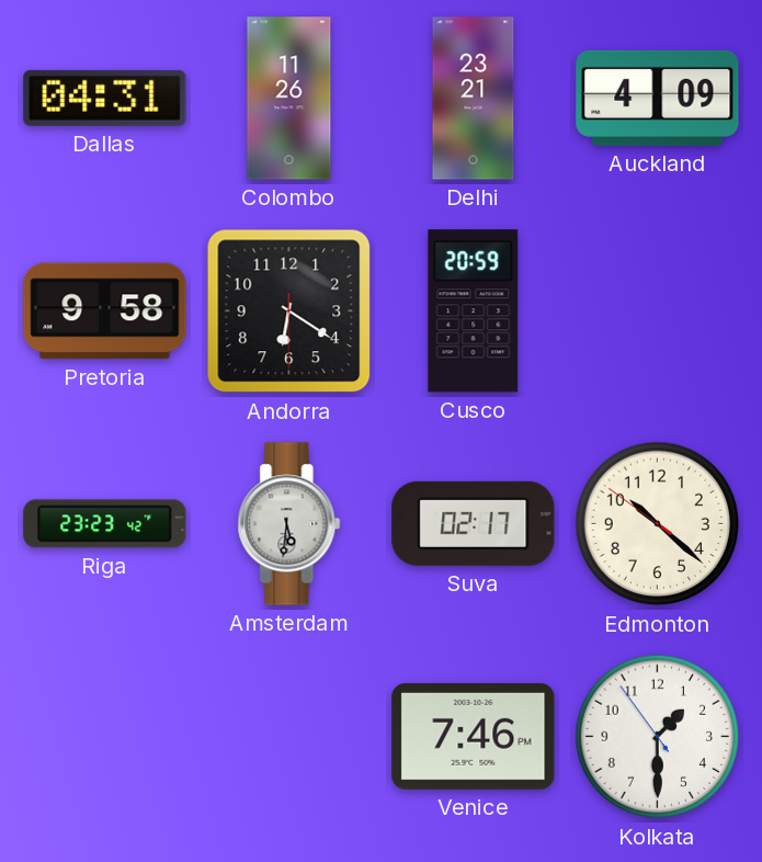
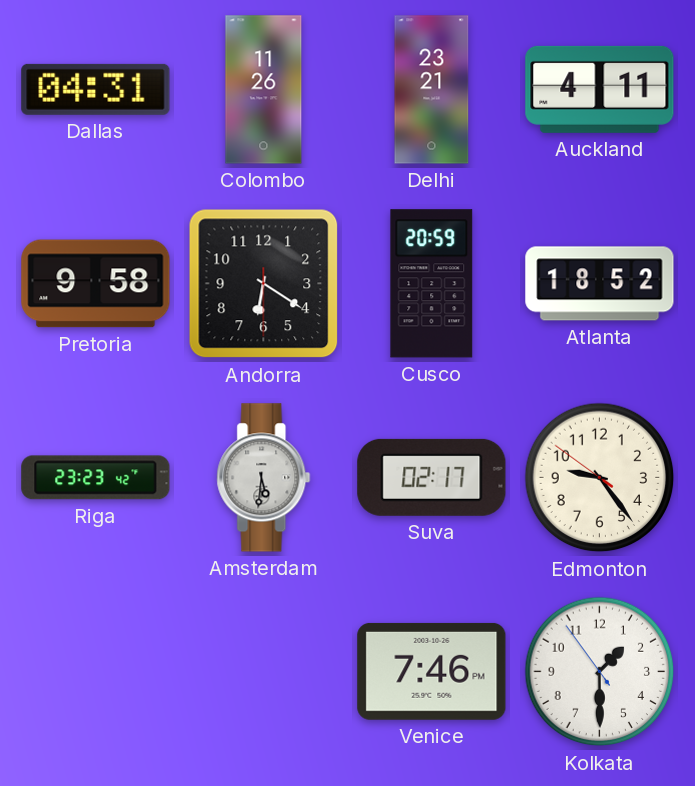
Auckland: 4:09 -> 4:11 (600, 89)
Atlanta: none -> 18:52 (600, 284)
Edmonton: 10:21 -> 9:23 (600, 478)
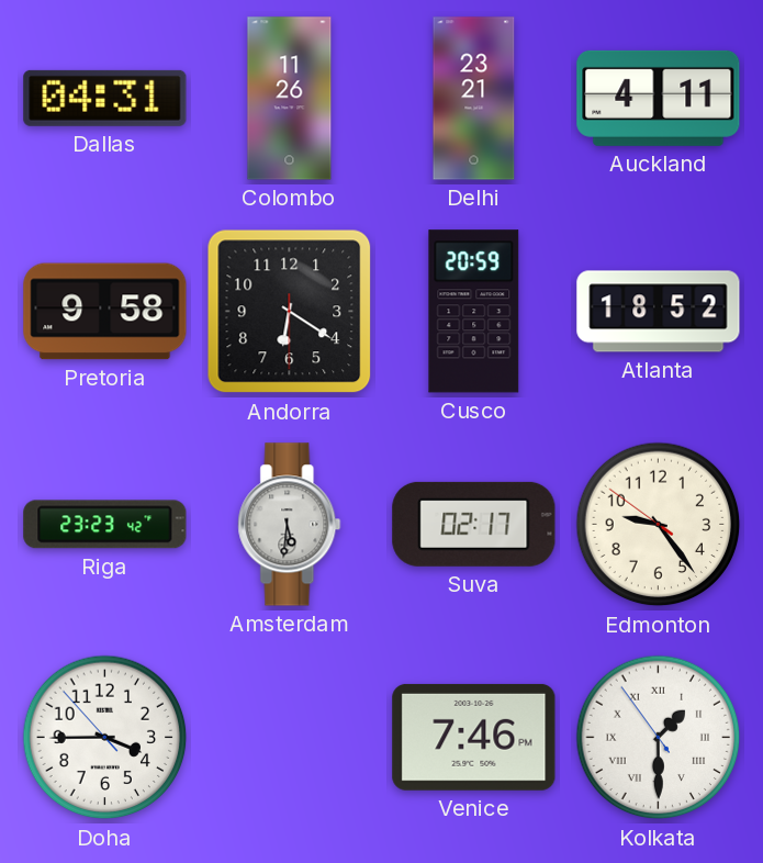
Doha: none -> 3:44 (105, 738)
Kolkata numerals: Arabic -> Roman (659, 738)
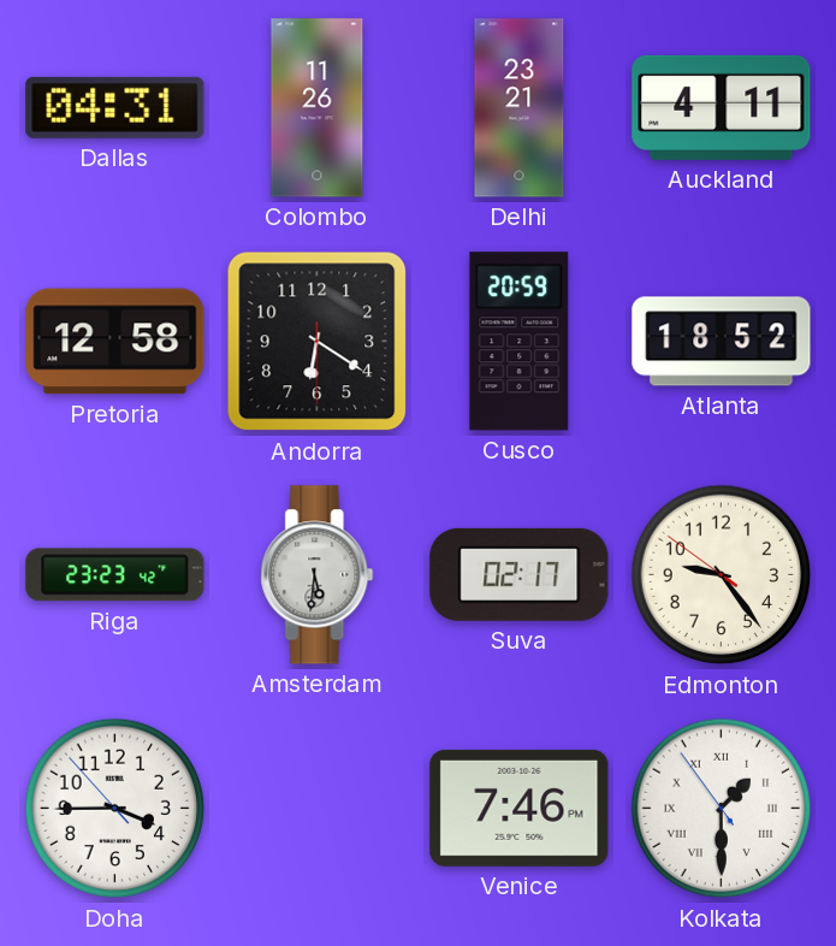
Pretoria: 9:58 -> 12:58 (115, 342)
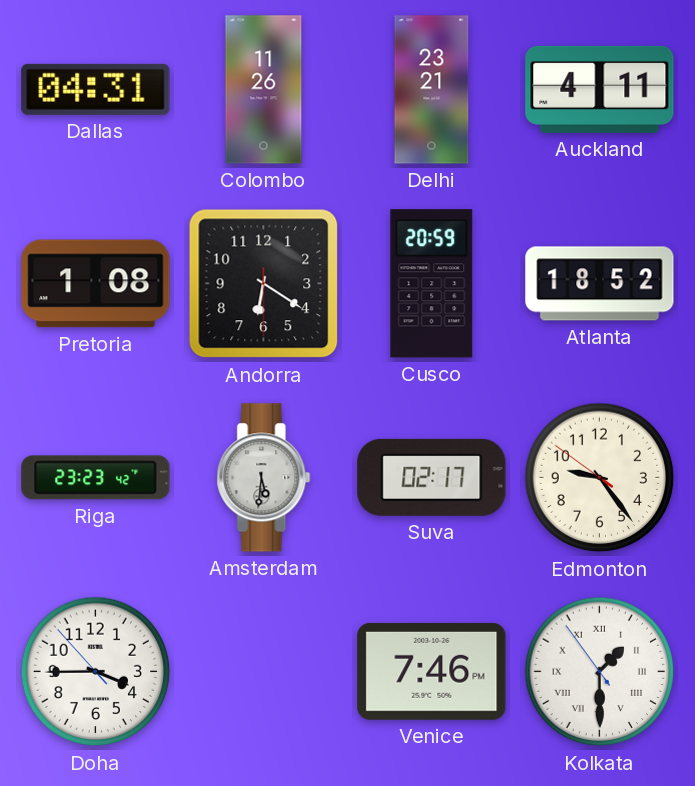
Pretoria: 12:58 -> 1:08 (96, 284)
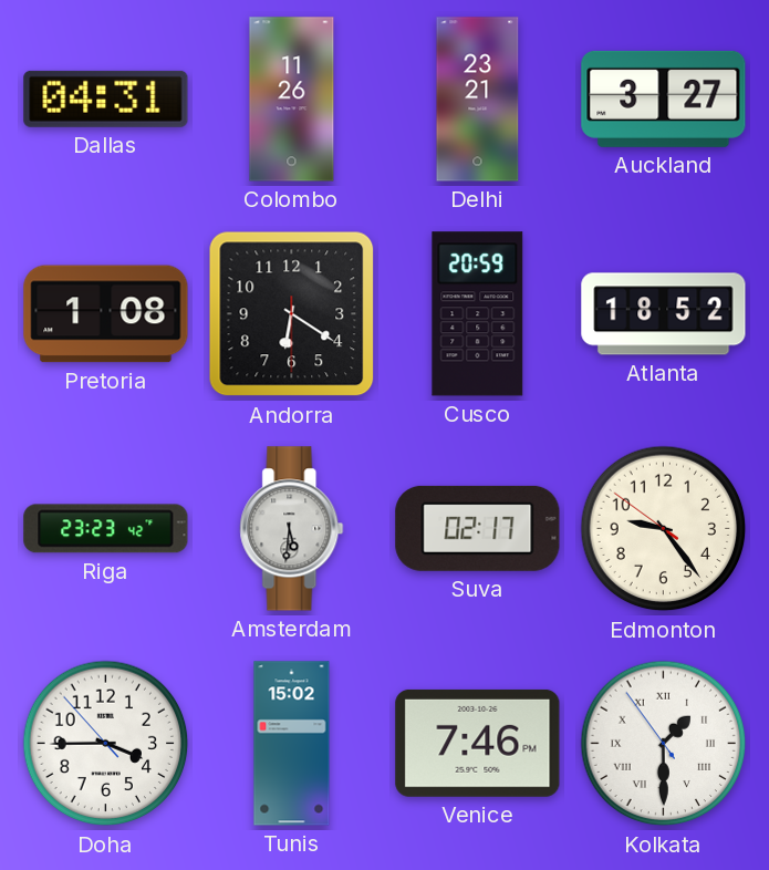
Auckland: 4:11 -> 3:27 (664, 99)
Tunis: none -> 15:02 (292, 744)
